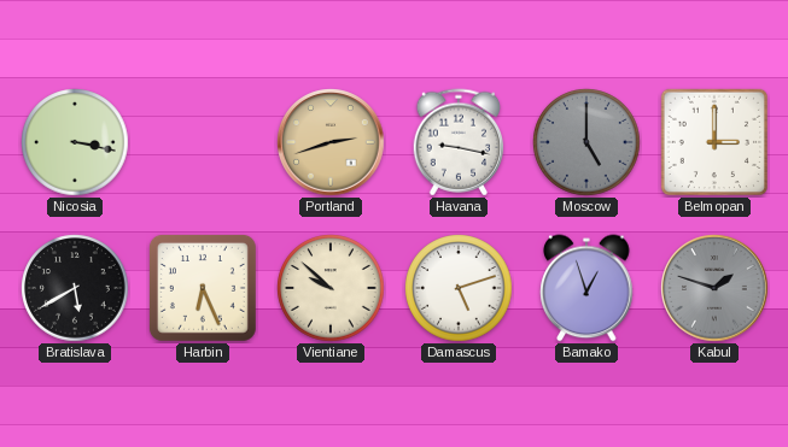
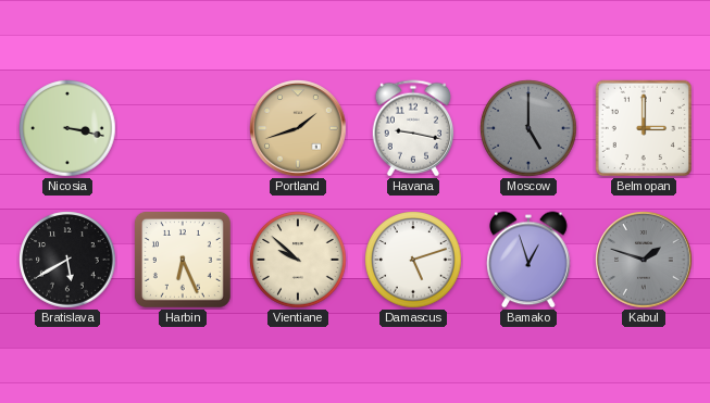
Portland: 2:42 -> 1:42 (298, 128)
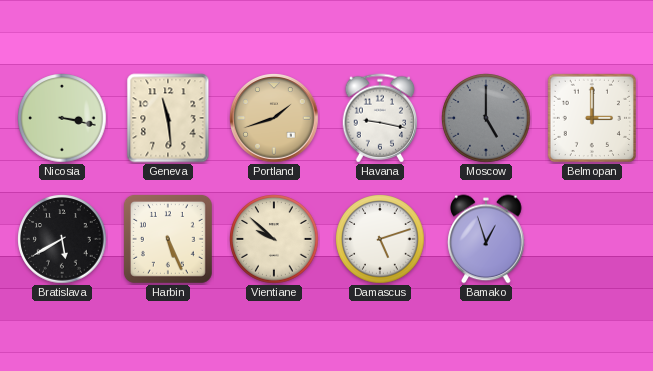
Geneva: none -> 11:29 (168, 118)
Harbin: 6:26 -> 5:26 (168, 239)
Kabul: 1:48 -> none (644, 260)
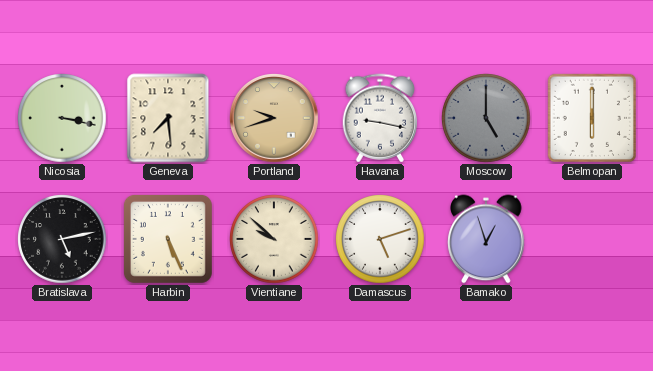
Geneva: 11:29 -> 7:29 (168, 118)
Portland: 1:42 -> 9:42 (274, 118)
Belmopan: 3:00 -> 6:00 (591, 117)
Bratislava: 5:40 -> 5:13 (62, 239)
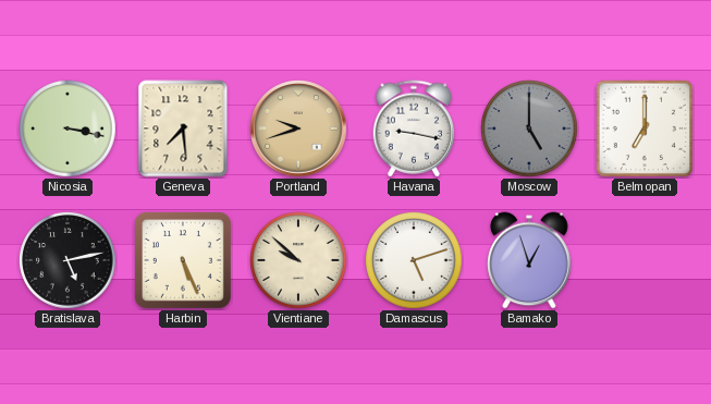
Belmopan: 6:00 -> 7:00 (643, 127)
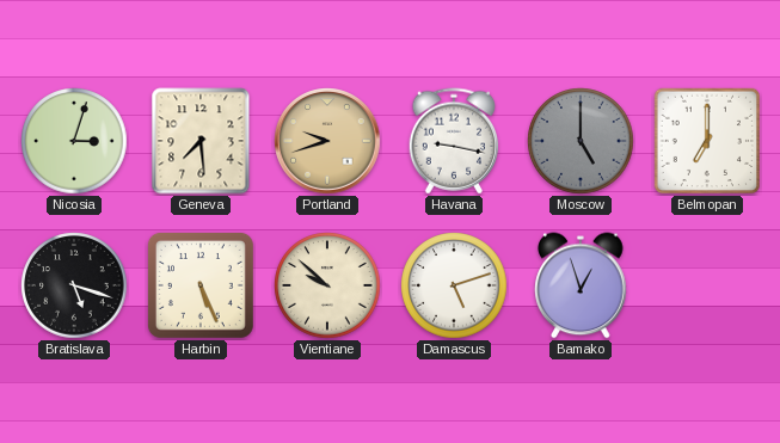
Nicosia: 3:17 -> 3:03 (74, 141)
Bratislava: 5:13 -> 5:18 (74, 285)
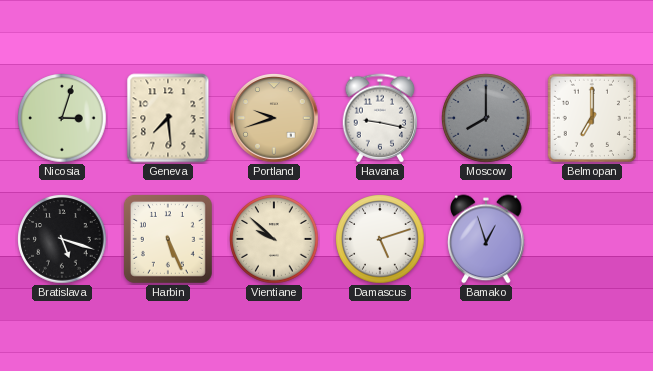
Moscow: 5:00 -> 8:00 (486, 118)
